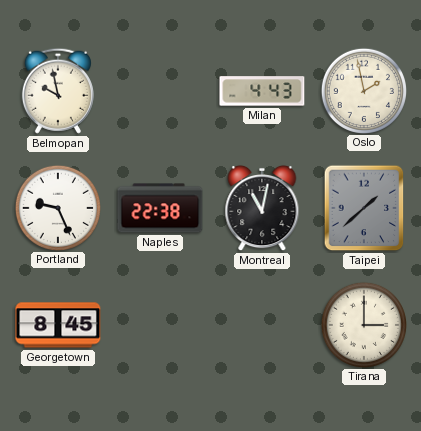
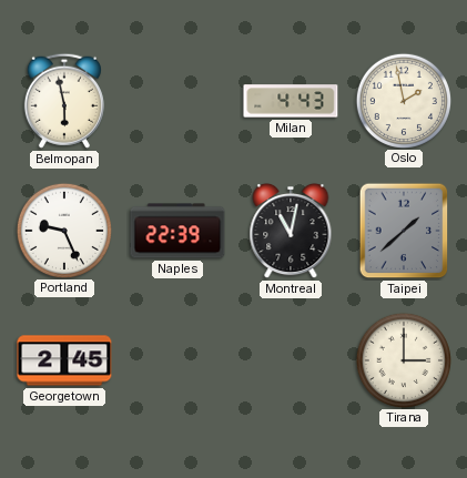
Belmopan: 9:58 -> 5:58 (64, 101)
Naples: 22:38 -> 22:39 (177, 231)
Georgetown: 8:45 -> 2:45 (64, 360)
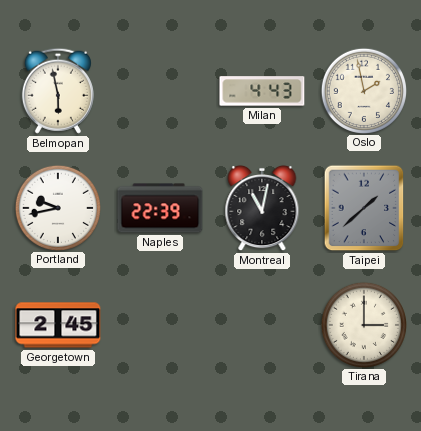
Portland: 9:26 -> 9:43 (57, 207)
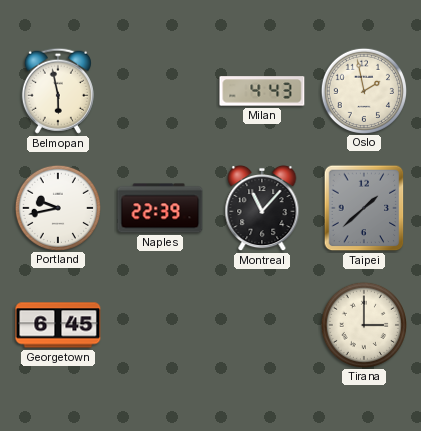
Montreal: 11:02 -> 11:07 (262, 208)
Georgetown: 2:45 -> 6:45 (58, 325)
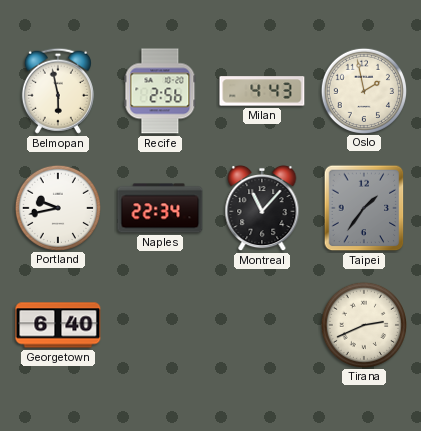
Recife: none -> 2:56 (160, 91)
Naples: 22:39 -> 22:34 (160, 208)
Taipei: 1:38 -> 1:36 (364, 208)
Georgetown: 6:45 -> 6:40 (58, 325)
Tirana: 3:00 -> 2:41 (363, 324)
